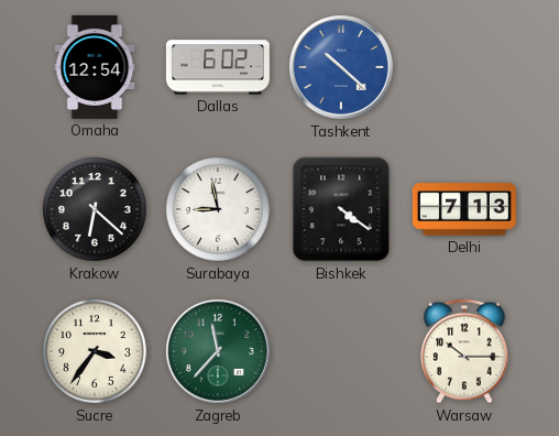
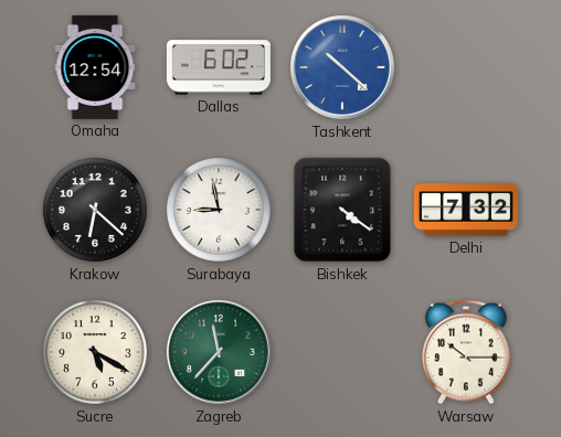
Delhi: 7:13 -> 7:32 (466, 210)
Sucre: 3:36 -> 5:20 (95, 352)
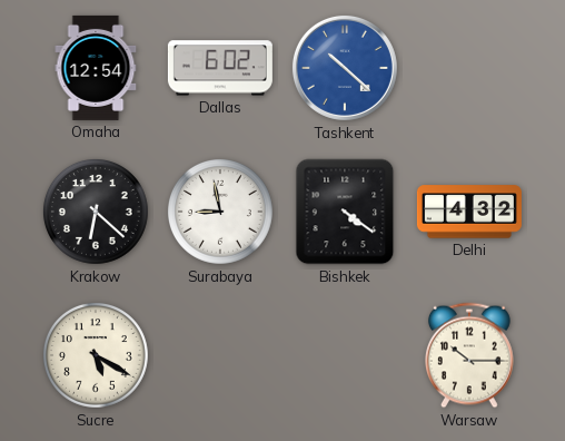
Delhi: 7:32 -> 4:32 (469, 212)
Zagreb: 11:37 -> none (219, 352)
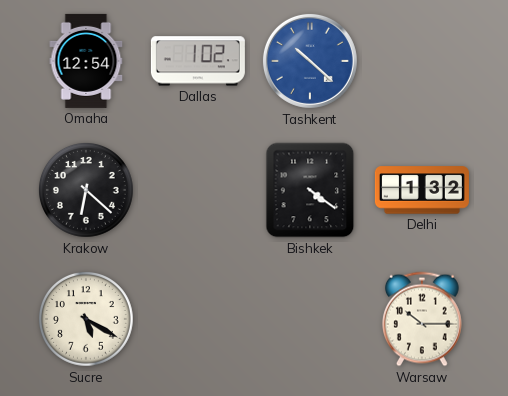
Dallas: 6:02 -> 1:02 (198, 61)
Surabaya: 8:58 -> none (220, 212)
Delhi: 4:32 -> 1:32 (422, 190)
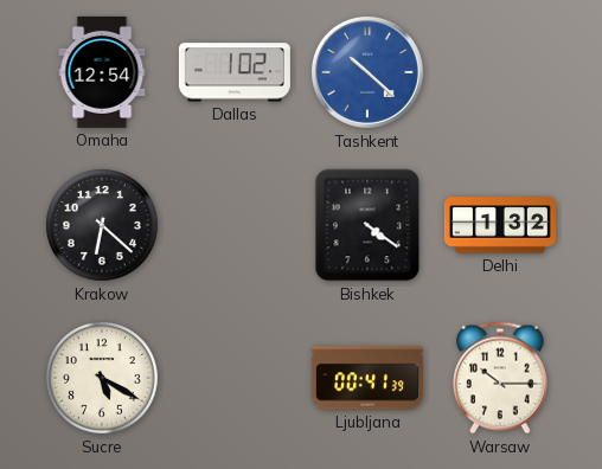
Ljubljana: none -> 00:41 (367, 378)
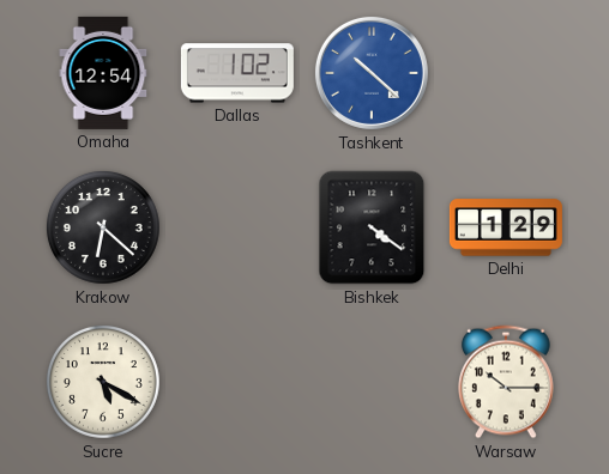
Delhi: 1:32 -> 1:29 (506, 227)
Ljubljana: 00:41 -> none (367, 378)
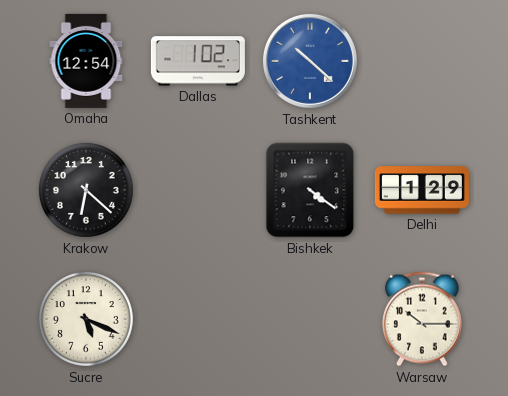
Sucre: 5:20 -> 5:19 (86, 319)
